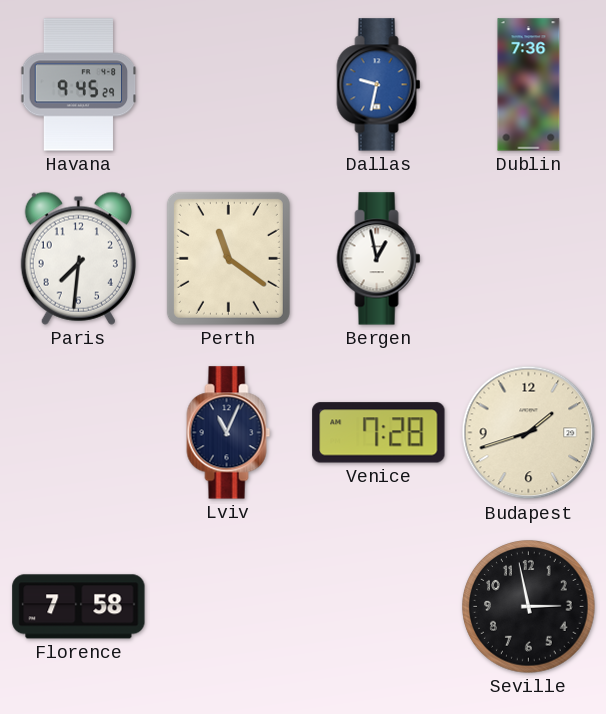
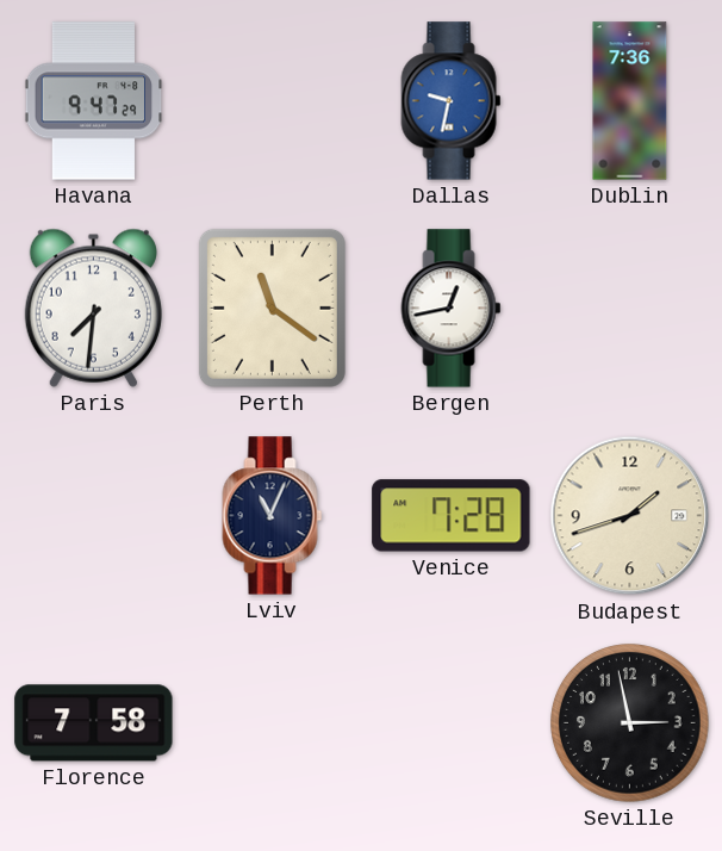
Havana: 9:45 -> 9:47 (94, 101)
Bergen: 12:58 -> 12:43 (452, 309)
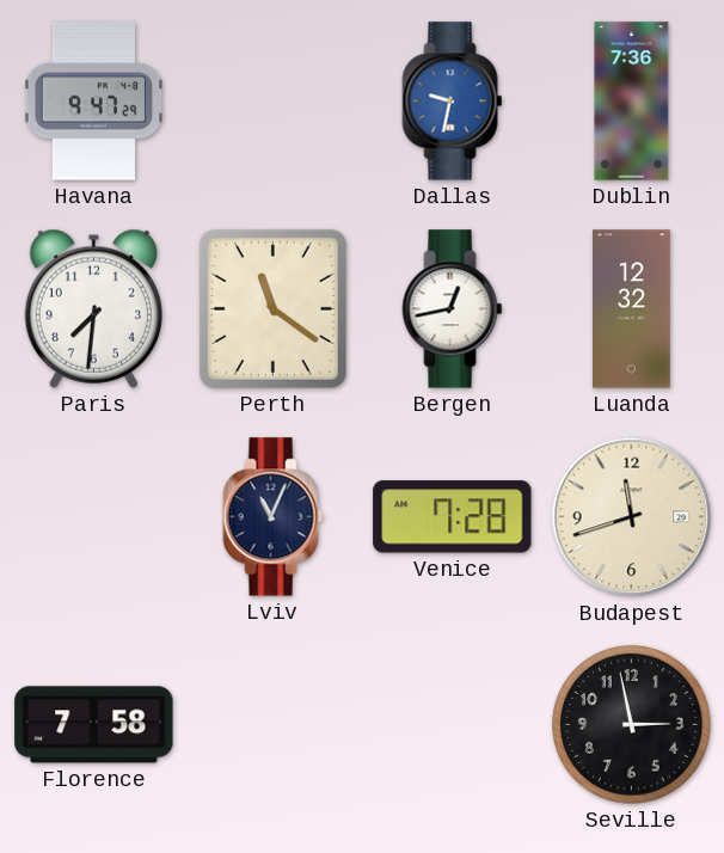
Luanda: none -> 12:32 (632, 309)
Budapest: 1:42 -> 11:42 (632, 517)
